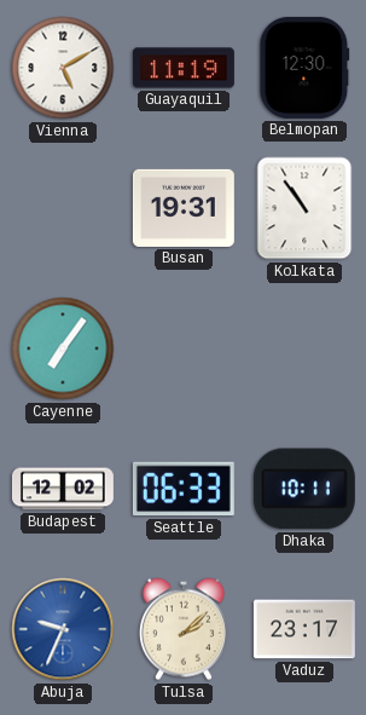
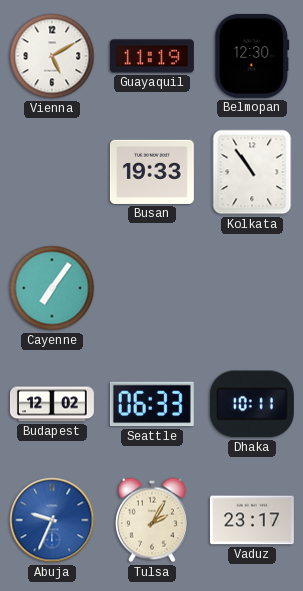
Busan: 19:31 -> 19:33 (152, 172)
Tulsa: 2:08 -> 2:05 (152, 520)
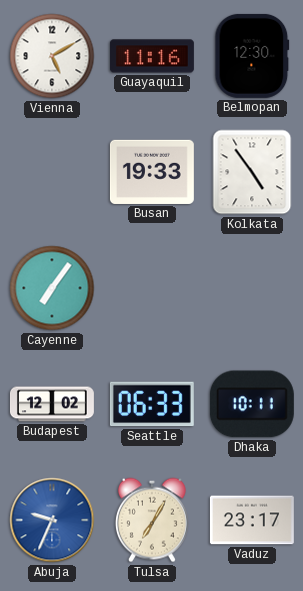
Guayaquil: 11:19 -> 11:16 (152, 56)
Kolkata: 10:54 -> 4:54 (252, 172)
Tulsa: 2:05 -> 7:05 (152, 520)
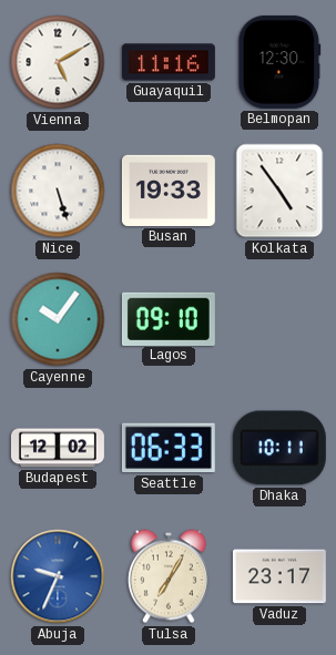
Nice: none -> 5:27 (58, 191)
Cayenne: 7:06 -> 10:06 (58, 319)
Lagos: none -> 09:10 (169, 318)
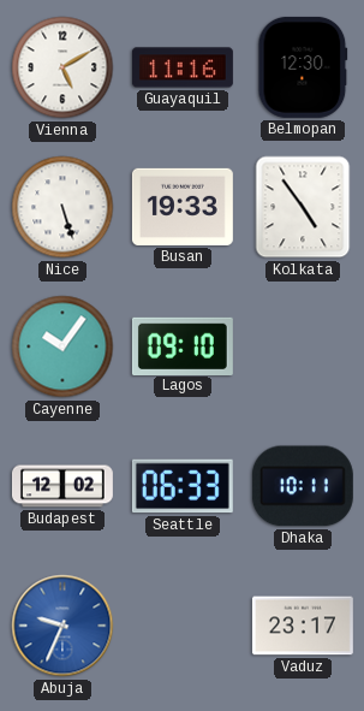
Tulsa: 7:05 -> none (169, 576)
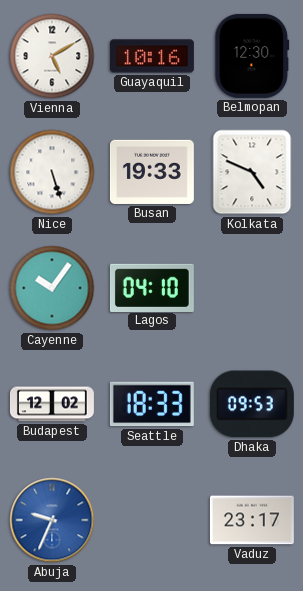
Guayaquil: 11:16 -> 10:16 (152, 56)
Kolkata: 4:54 -> 4:49 (252, 172)
Lagos: 09:10 -> 04:10 (152, 287)
Seattle: 06:33 -> 18:33 (152, 404)
Dhaka: 10:11 -> 09:53 (252, 404)
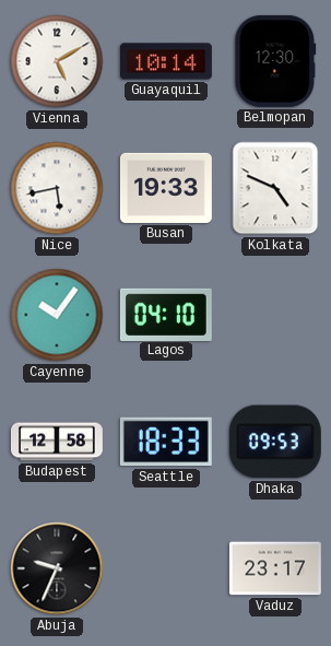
Guayaquil: 10:16 -> 10:14 (166, 61)
Nice: 5:27 -> 5:43 (57, 188)
Budapest: 12:02 -> 12:58 (57, 442)
Abuja dial: blue -> black (57, 568)
